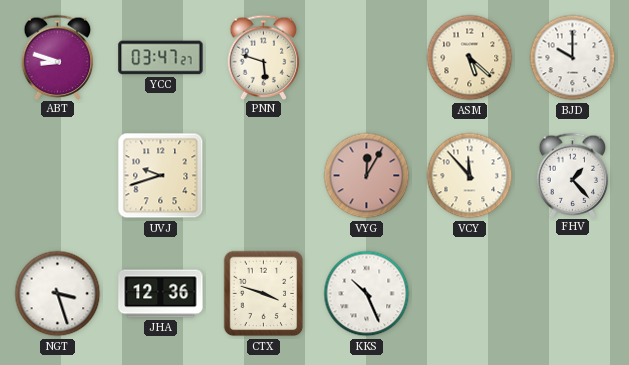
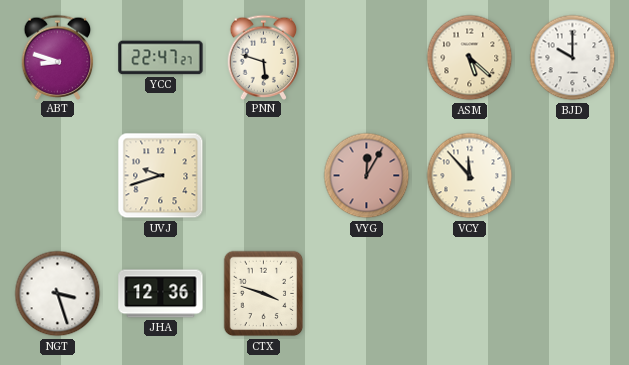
YCC: 03:47 -> 22:47 (161, 58)
FHV: 1:23 -> none (573, 175)
KKS: 10:26 -> none (367, 294)
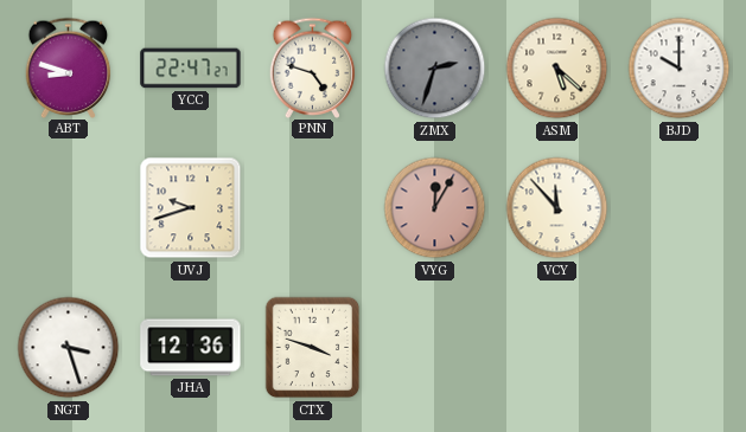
PNN: 5:48 -> 4:48 (313, 67)
ZMX: none -> 2:33 (435, 69)
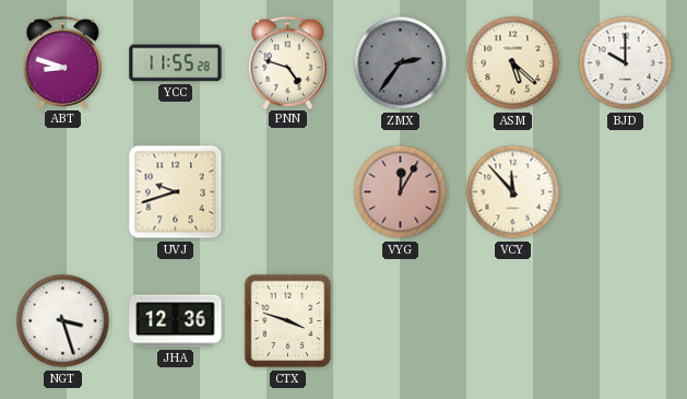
YCC: 22:47 -> 11:55 (176, 63)
ZMX: 2:33 -> 2:36 (401, 63)
